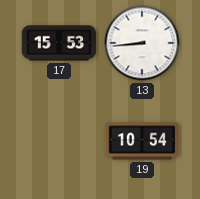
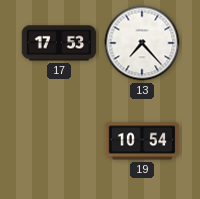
17: 15:53 -> 17:53 (59, 43)
13: 8:44 -> 7:23 (142, 43)
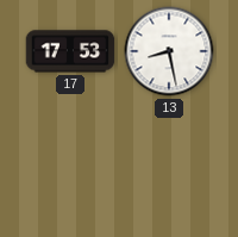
13: 7:23 -> 8:28 (169, 51)
19: 10:54 -> none (142, 141)
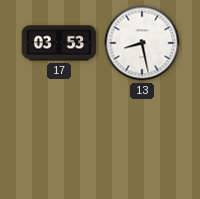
17: 17:53 -> 03:53 (59, 43)
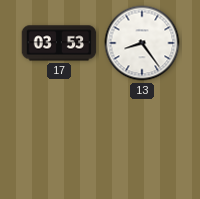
13: 8:28 -> 8:24 (142, 43)
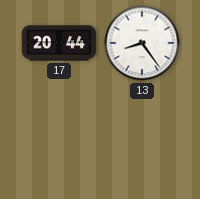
17: 03:53 -> 20:44 (59, 43)
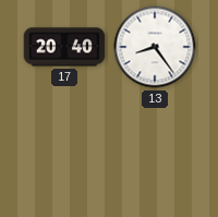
17: 20:44 -> 20:40 (64, 47)
